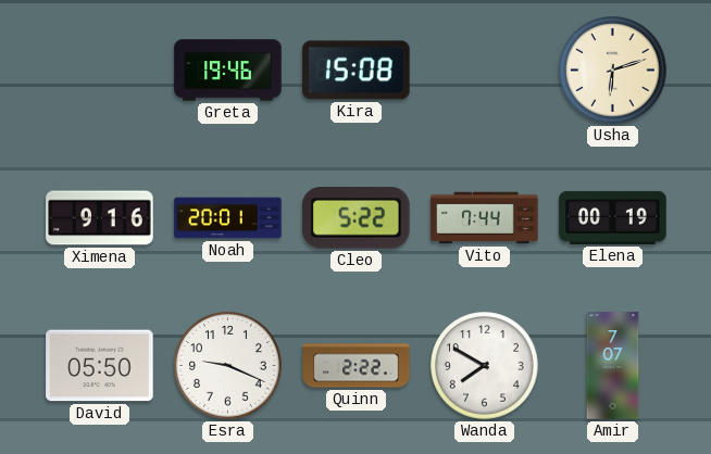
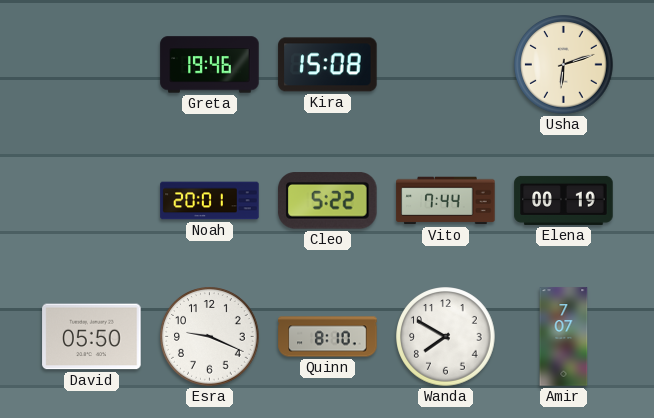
Ximena: 9:16 -> none (100, 218)
Quinn: 2:22 -> 8:10 (328, 337)
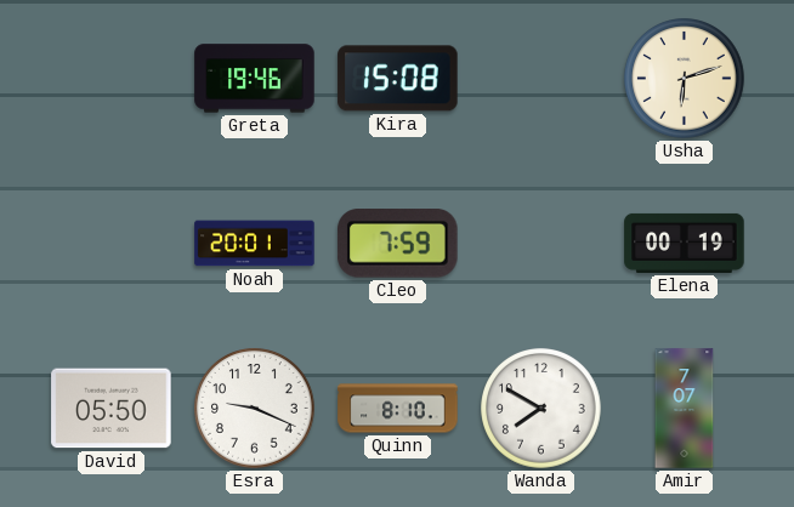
Cleo: 5:22 -> 7:59 (398, 244)
Vito: 7:44 -> none (446, 201)
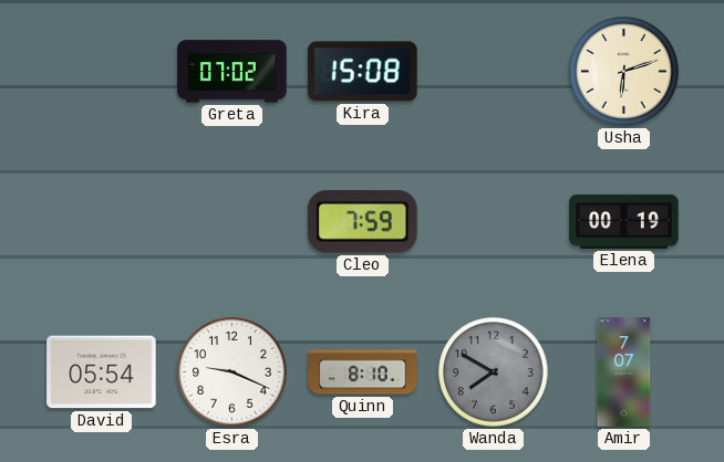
Greta: 19:46 -> 07:02 (232, 72)
Noah: 20:01 -> none (255, 244)
David: 05:50 -> 05:54 (102, 372)
Wanda dial: white -> grey (494, 372)
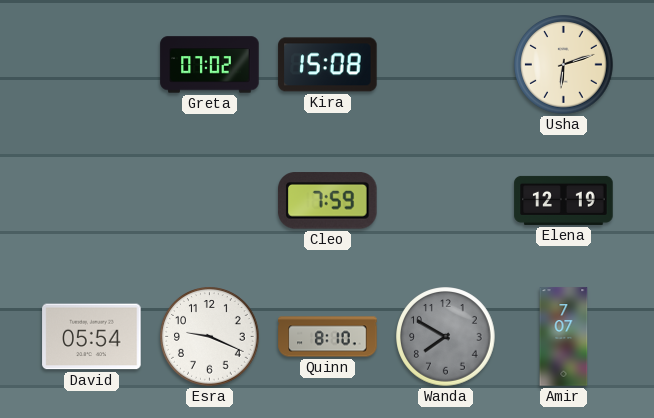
Elena: 00:19 -> 12:19 (564, 200)
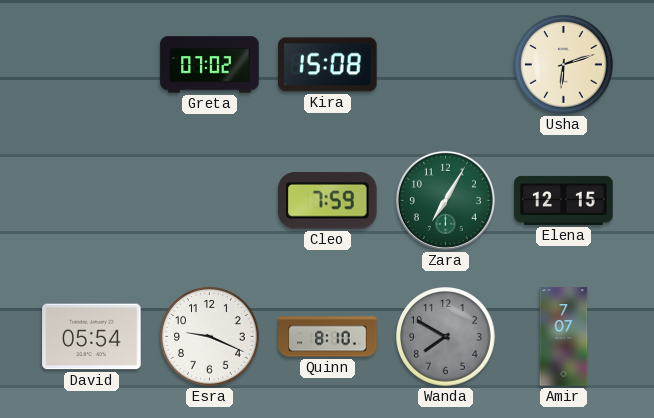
Zara: none -> 7:05 (445, 200)
Elena: 12:19 -> 12:15 (564, 200)
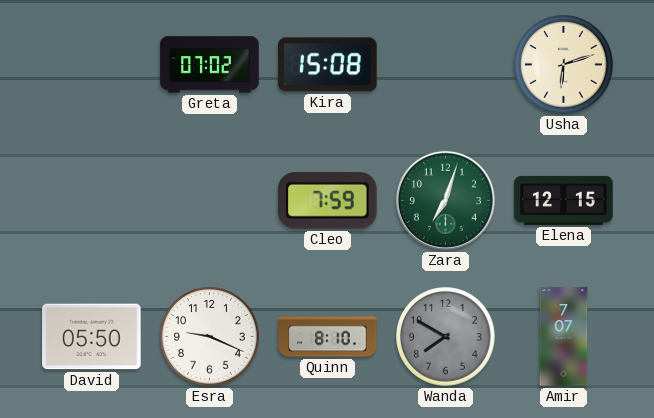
Zara: 7:05 -> 7:03 (445, 200)
David: 05:54 -> 05:50 (92, 337)
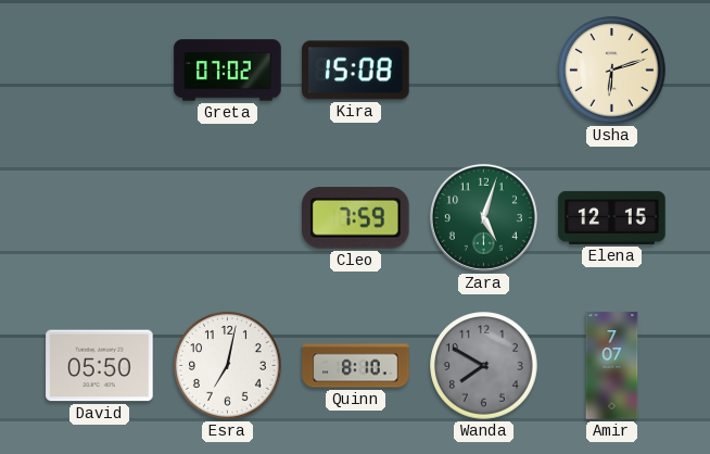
Zara: 7:03 -> 5:03 (483, 217)
Esra: 9:19 -> 7:02 (228, 366)
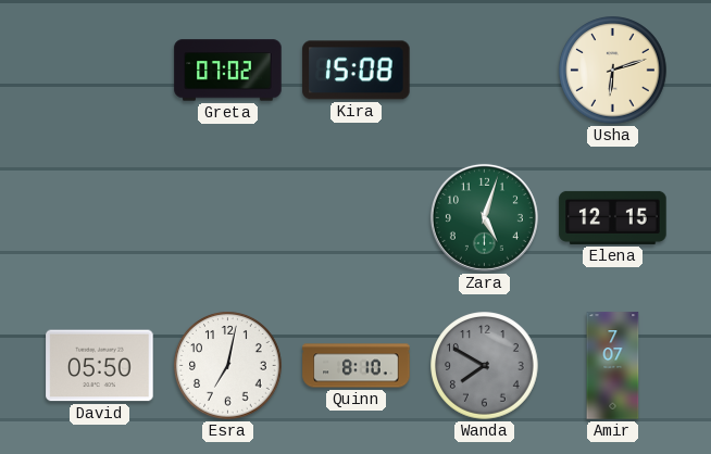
Cleo: 7:59 -> none (356, 218)
